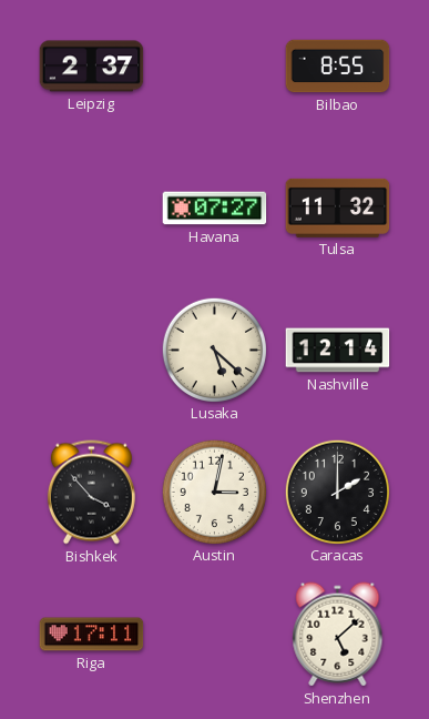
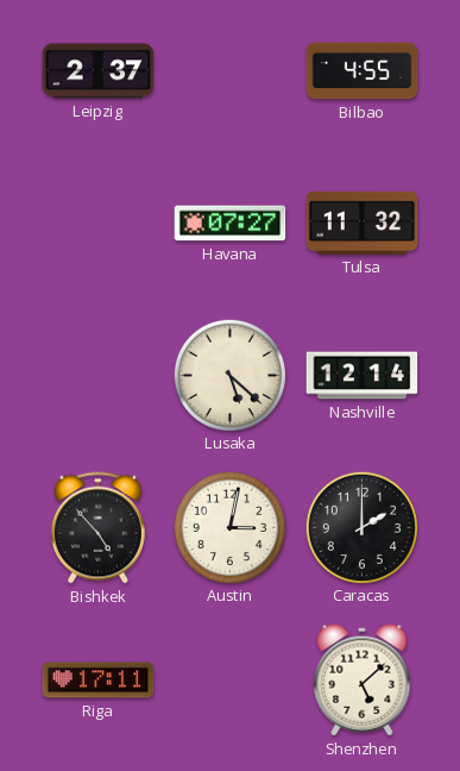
Bilbao: 8:55 -> 4:55 (363, 71)
Bishkek: 3:53 -> 4:53 (97, 528)
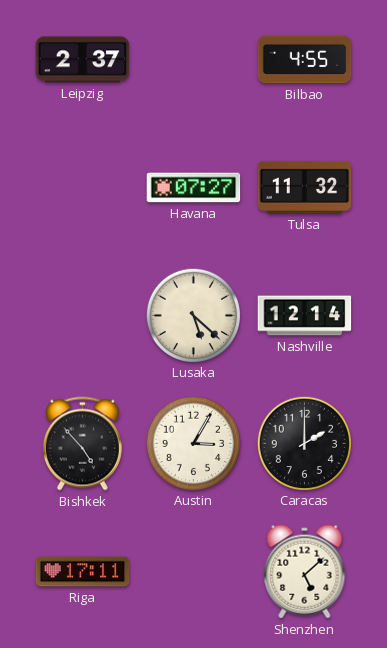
Austin: 3:02 -> 3:05 (193, 443)
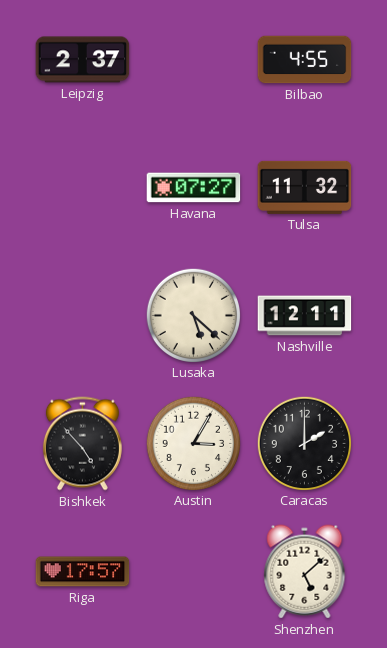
Nashville: 12:14 -> 12:11 (305, 316)
Riga: 17:11 -> 17:57 (83, 572)
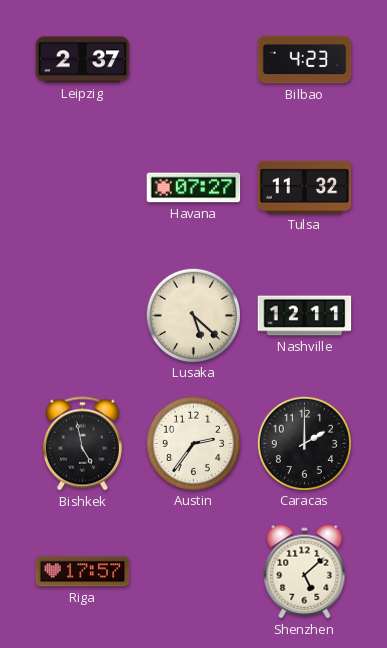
Bilbao: 4:55 -> 4:23 (305, 60)
Bishkek: 4:53 -> 4:58 (82, 444)
Austin: 3:05 -> 2:36 (193, 443)
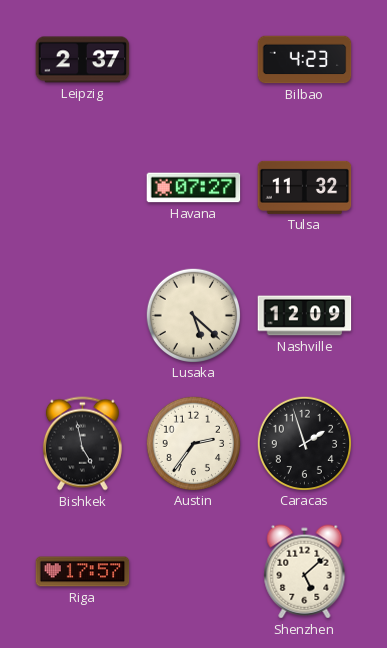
Nashville: 12:11 -> 12:09 (305, 316)
Caracas: 2:00 -> 1:57 (304, 443)
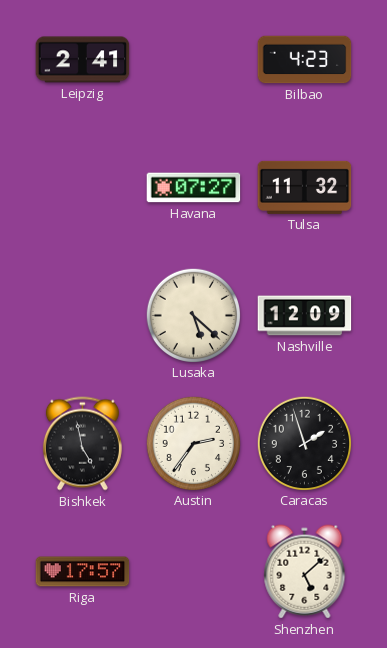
Leipzig: 2:37 -> 2:41 (83, 60)
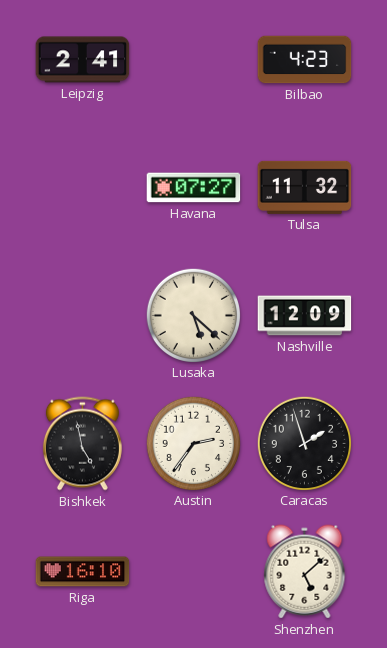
Riga: 17:57 -> 16:10 (83, 572)
